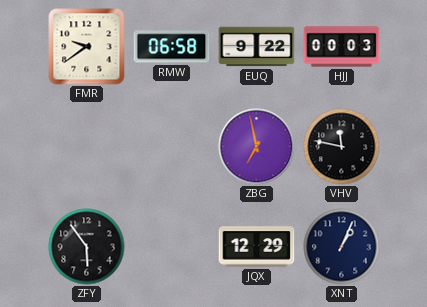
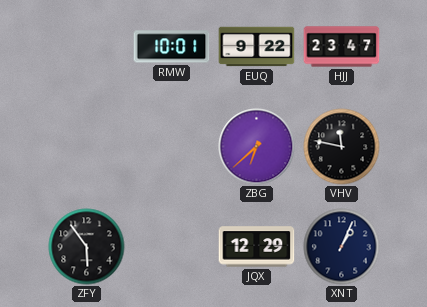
FMR: 9:39 -> none (87, 47)
RMW: 06:58 -> 10:01 (172, 47)
HJJ: 00:03 -> 23:47 (342, 47)
ZBG: 6:58 -> 6:38 (257, 147)
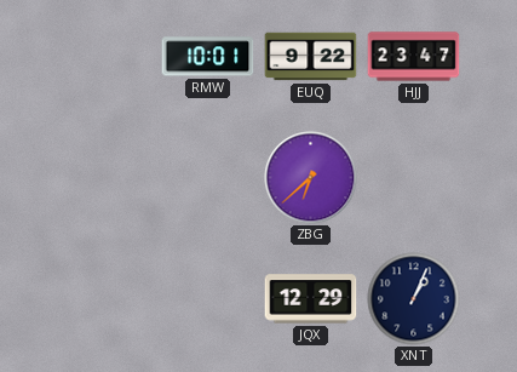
VHV: 11:47 -> none (342, 147)
ZFY: 5:54 -> none (87, 247)
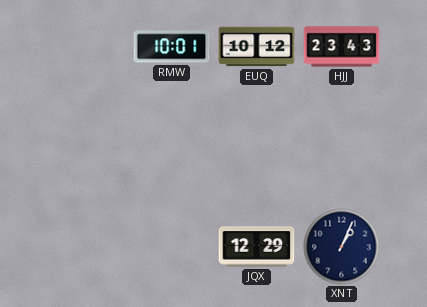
EUQ: 9:22 -> 10:12 (257, 47)
HJJ: 23:47 -> 23:43 (342, 47)
ZBG: 6:38 -> none (311, 178)
